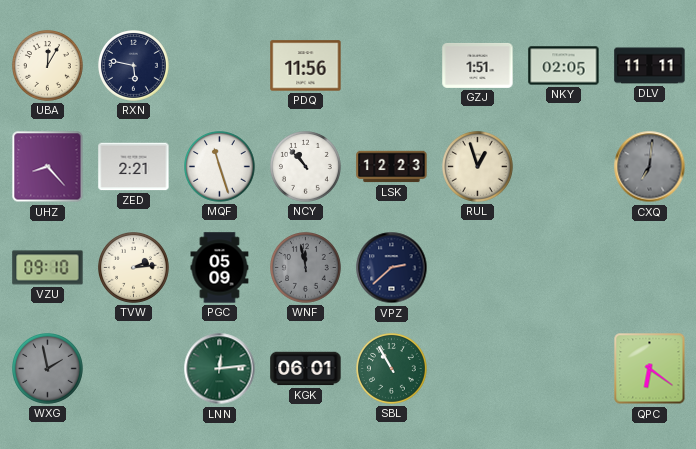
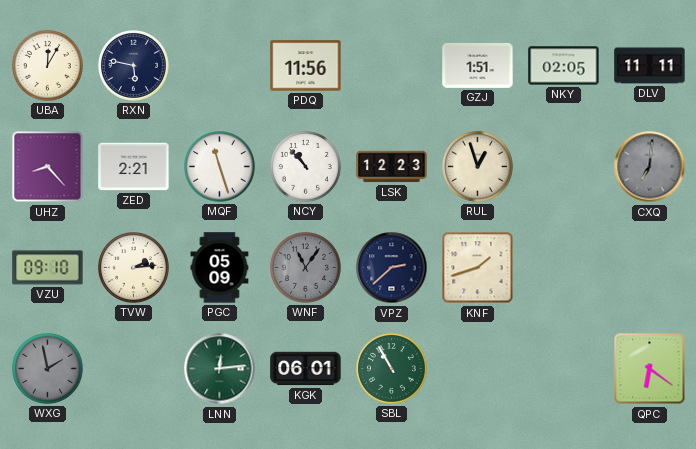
WNF: 11:58 -> 11:06 (306, 268)
KNF: none -> 1:42 (478, 268)
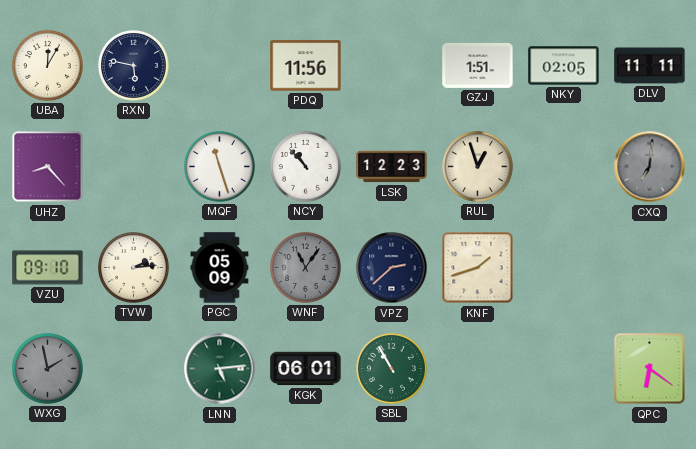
ZED: 2:21 -> none (134, 167)
LNN: 12:14 -> 5:14 (220, 369)
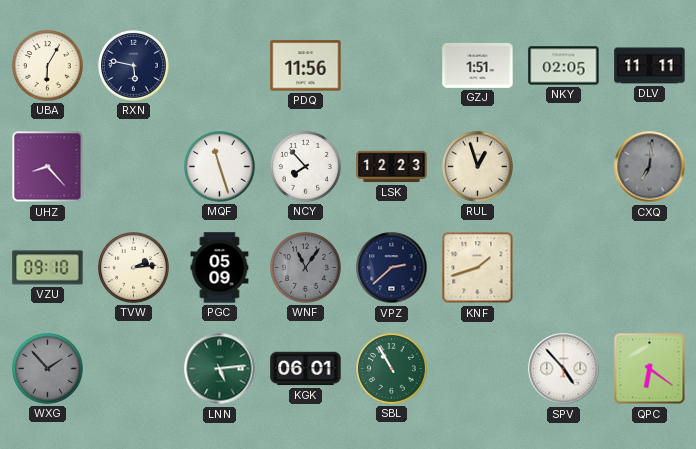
UBA: 12:05 -> 6:05 (48, 66)
NCY: 10:53 -> 7:53 (306, 167)
WXG: 1:58 -> 1:53 (48, 369)
SPV: none -> 4:53 (564, 369)
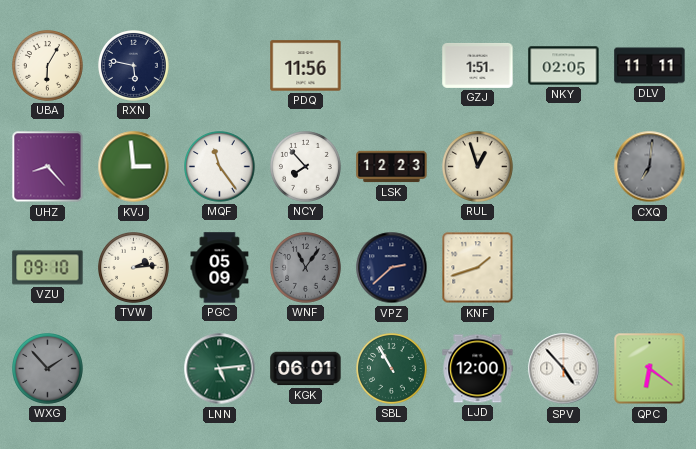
KVJ: none -> 2:59 (134, 167)
MQF: 11:27 -> 11:24 (220, 167)
LJD: none -> 12:00 (478, 369)
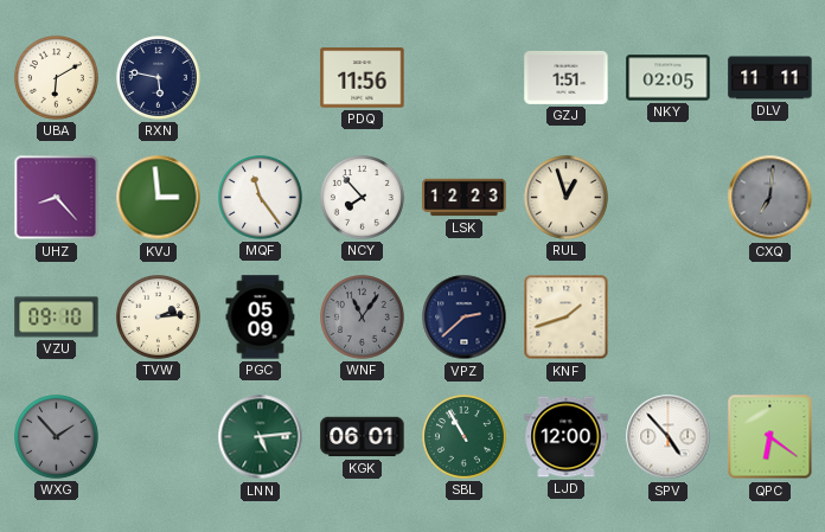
UBA: 6:05 -> 6:10 (57, 78)
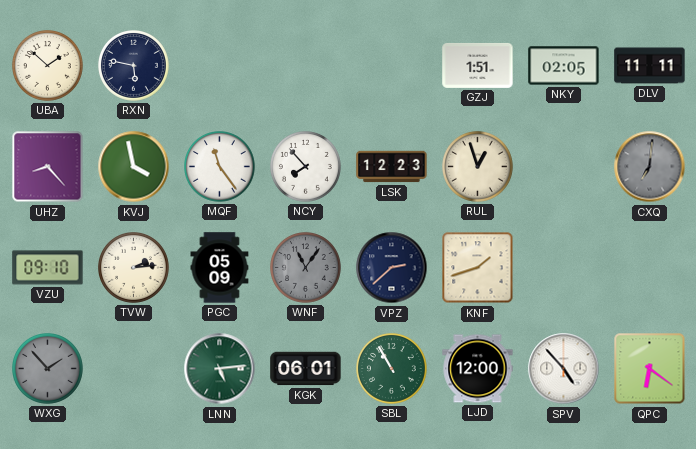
UBA: 6:10 -> 1:52 (48, 66)
PDQ: 11:56 -> none (363, 78)
KVJ: 2:59 -> 3:58 (134, 167)
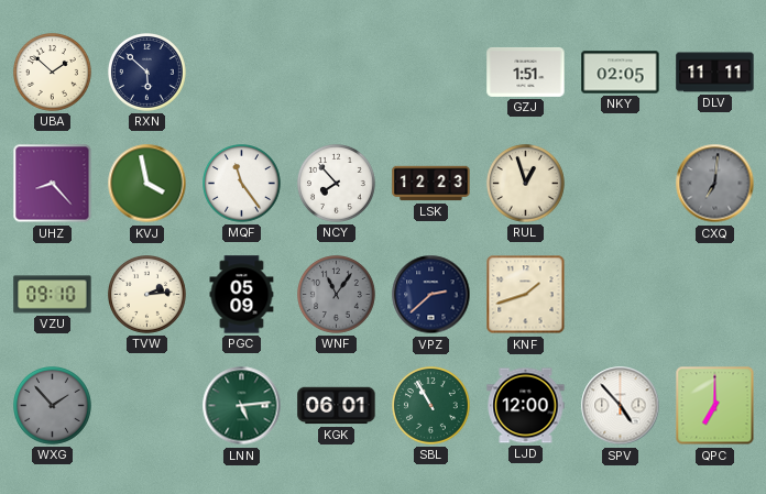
RXN: 5:47 -> 5:52 (147, 73)
QPC: 6:21 -> 7:00 (715, 406)
